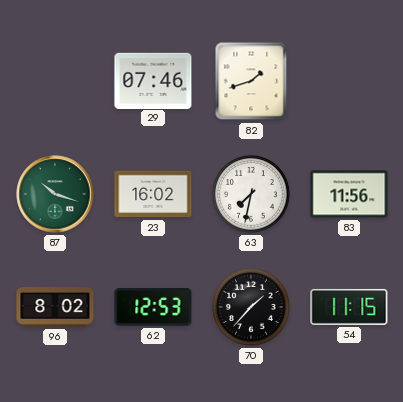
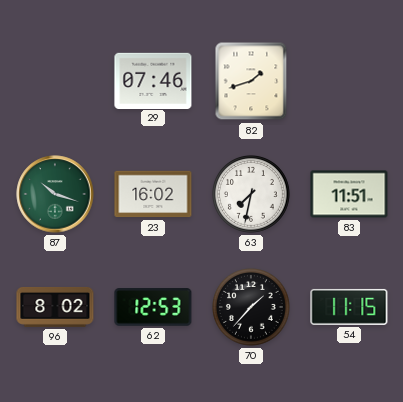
83: 11:56 -> 11:51 (349, 194)
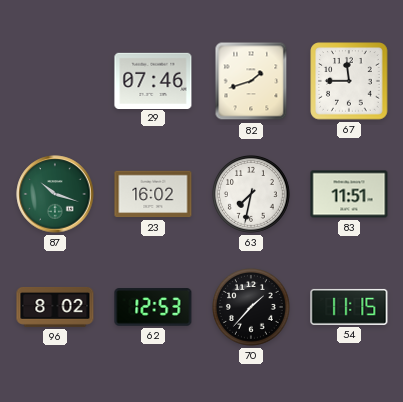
67: none -> 11:45 (349, 81)
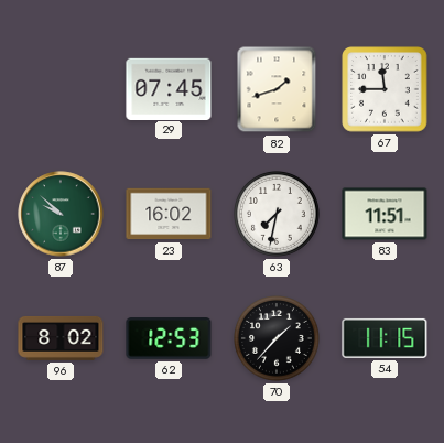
29: 07:46 -> 07:45 (169, 88)
87: 10:18 -> 9:52 (61, 214)
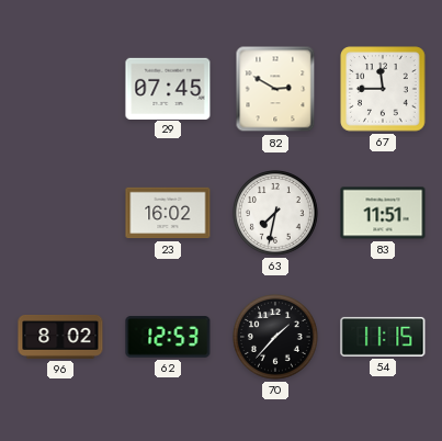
82: 1:42 -> 2:50 (275, 89)
87: 9:52 -> none (61, 214)
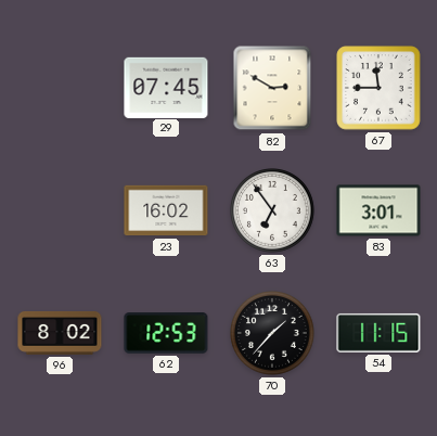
63: 7:32 -> 6:54 (273, 211)
83: 11:51 -> 3:01 (378, 210)
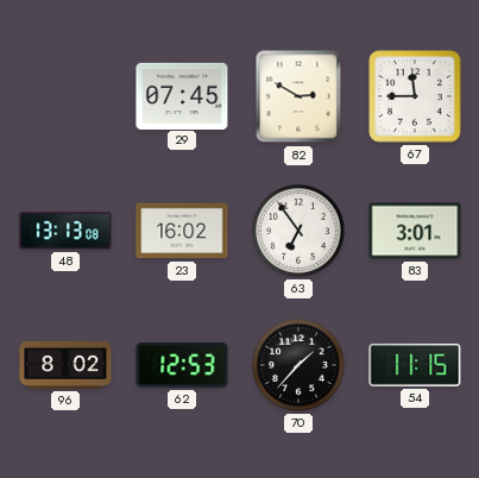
48: none -> 13:13 (65, 231)
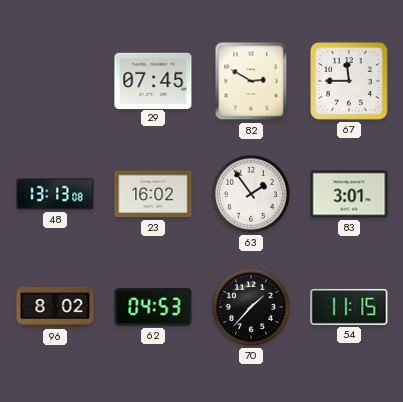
63: 6:54 -> 1:54 (252, 195)
62: 12:53 -> 04:53 (153, 307)
